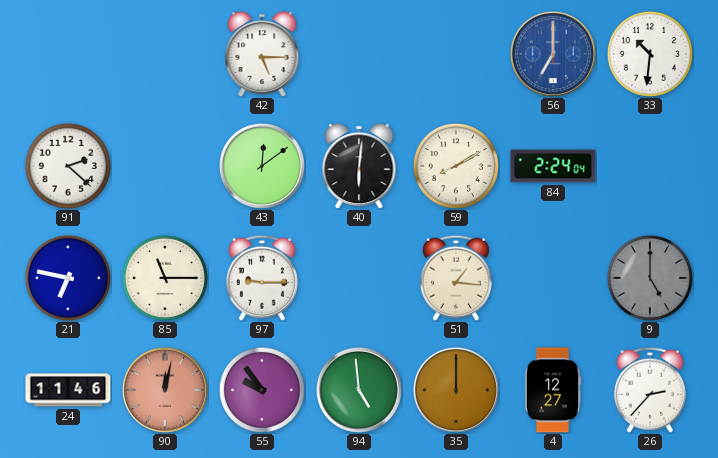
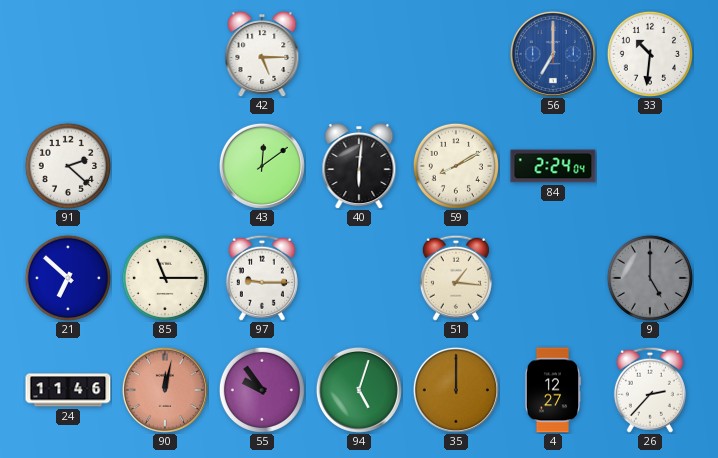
21: 6:47 -> 6:52 (68, 278)
94: 4:59 -> 5:03 (359, 390)
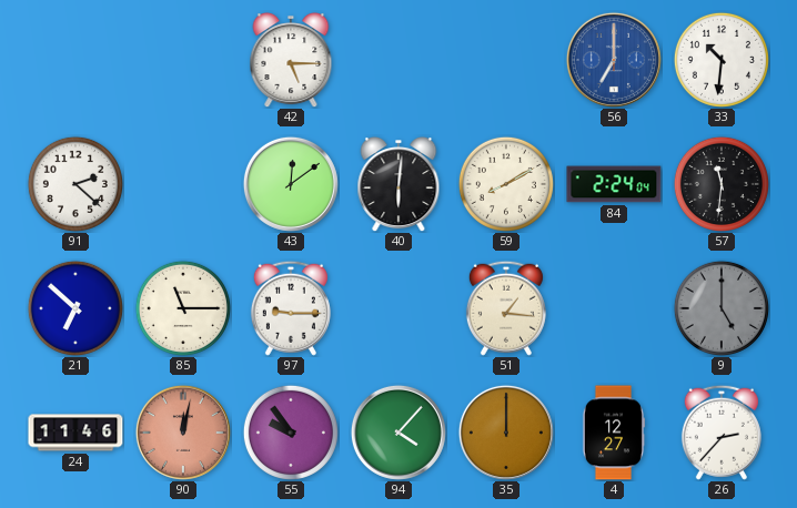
57: none -> 11:31 (722, 184)
94: 5:03 -> 4:07 (398, 433)
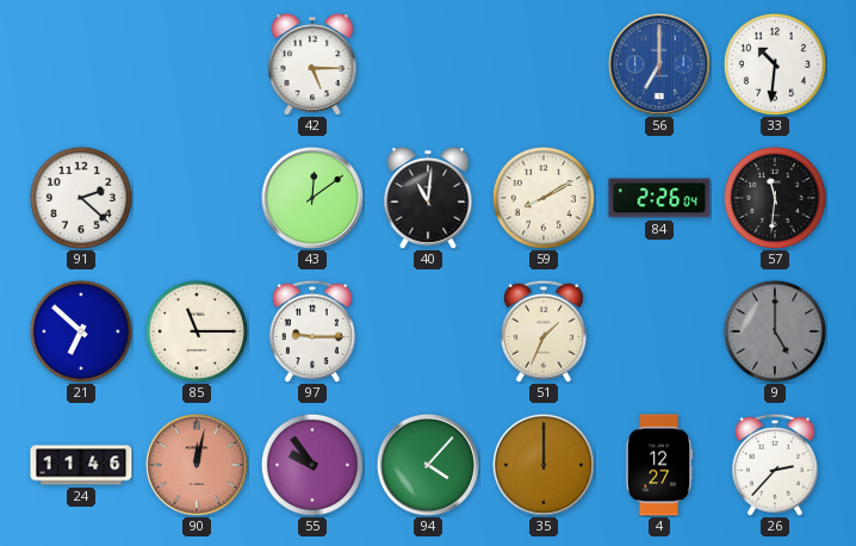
40: 6:01 -> 11:01 (428, 199)
84: 2:24 -> 2:26 (659, 198)
51: 1:16 -> 1:34 (544, 331)
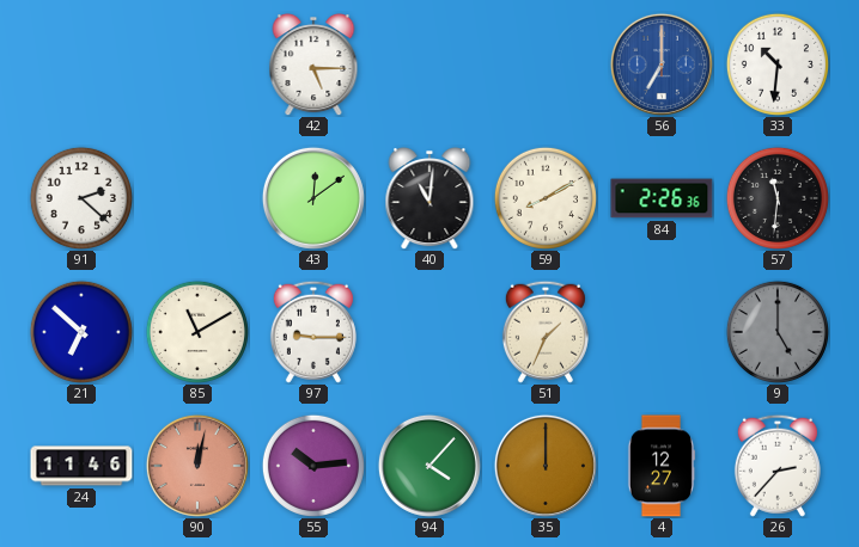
84: 2:26:04 -> 2:26:36 (662, 198)
85: 11:15 -> 11:10 (197, 332)
55: 9:54 -> 10:14 (313, 466)
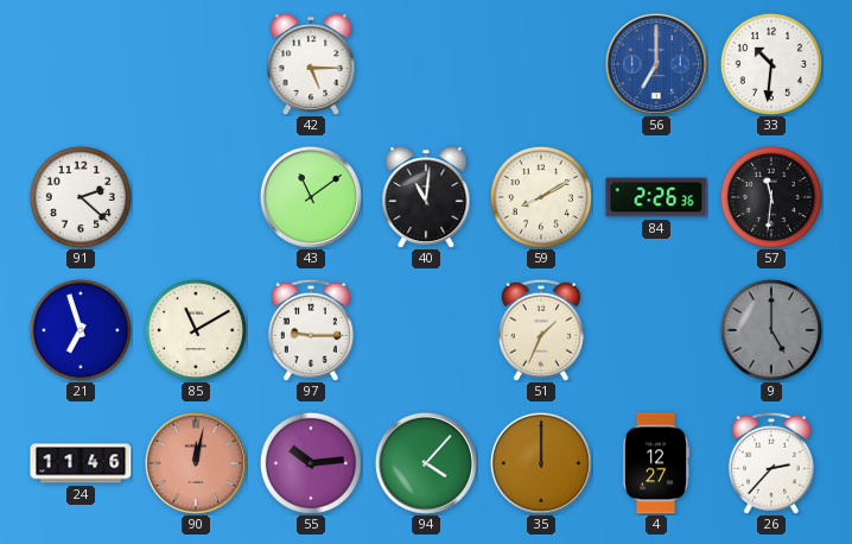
43: 12:09 -> 11:09 (311, 197)
21: 6:52 -> 6:57 (81, 330)
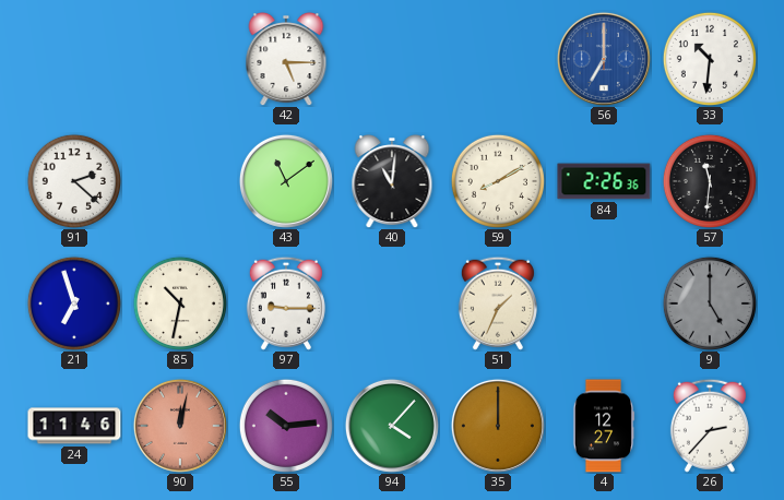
85: 11:10 -> 10:32 (180, 303)
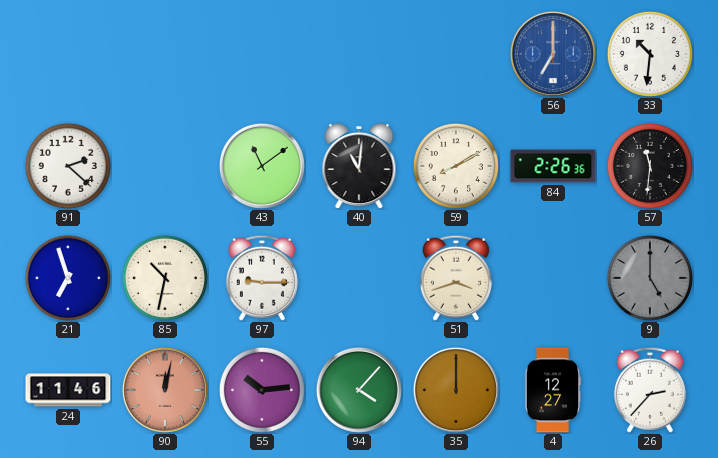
42: 5:15 -> none (286, 60)
51: 1:34 -> 3:42 (456, 278)
